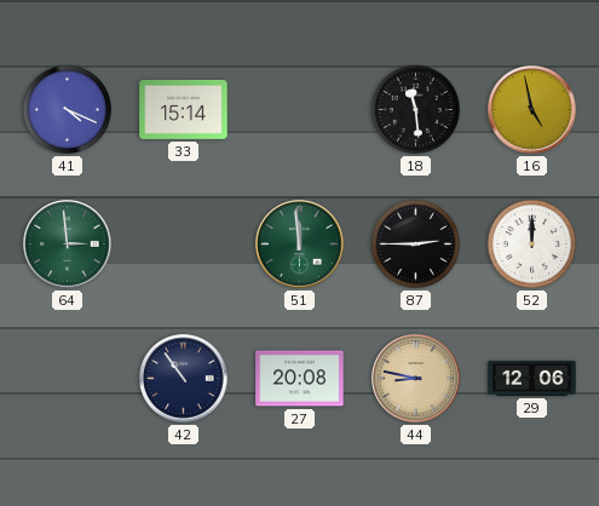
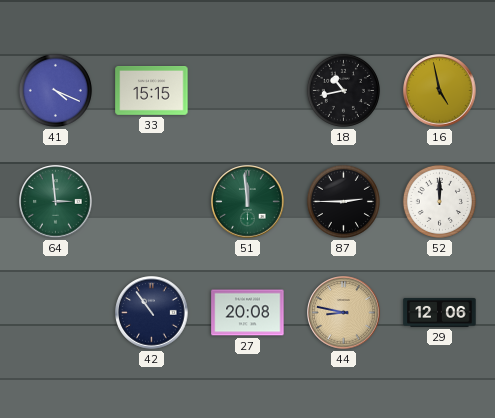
33: 15:14 -> 15:15 (152, 91)
18: 11:29 -> 10:43 (343, 90)
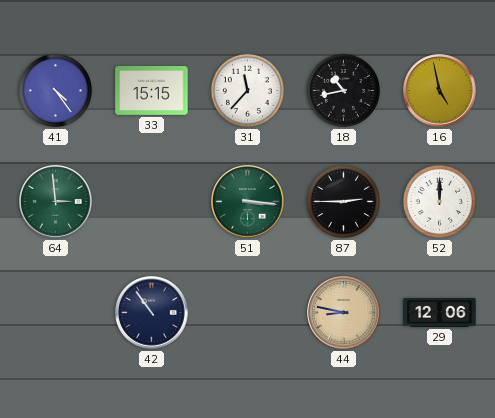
41: 4:19 -> 4:24 (55, 90)
31: none -> 11:37 (247, 90)
51: 11:59 -> 3:16 (248, 202)
27: 20:08 -> none (248, 313)
